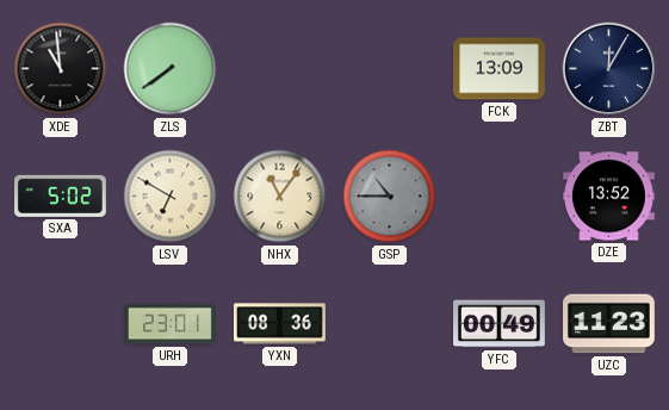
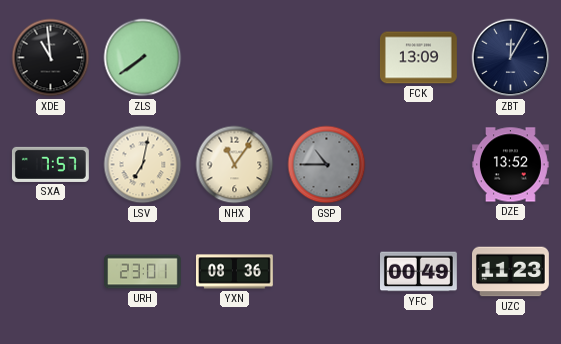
SXA: 5:02 -> 7:57 (51, 164)
LSV: 6:50 -> 7:02 (143, 165)
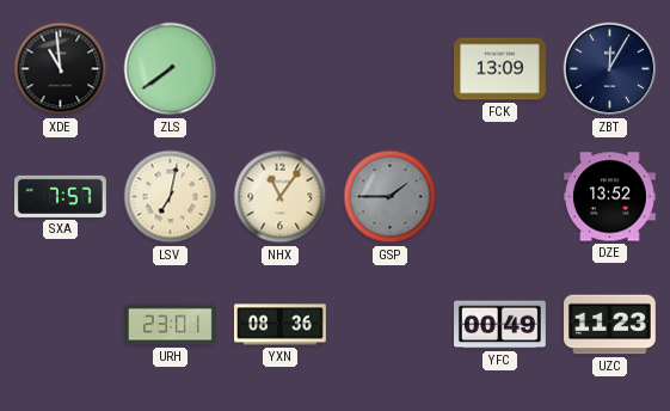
GSP: 10:45 -> 1:45 (391, 197)
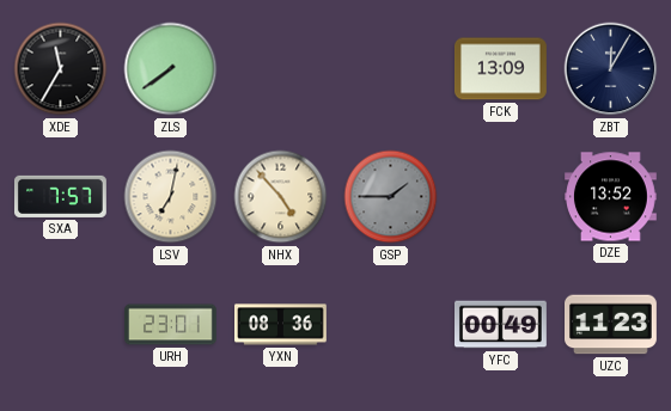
XDE: 10:59 -> 11:35 (61, 69)
NHX: 11:06 -> 4:53 (281, 197)
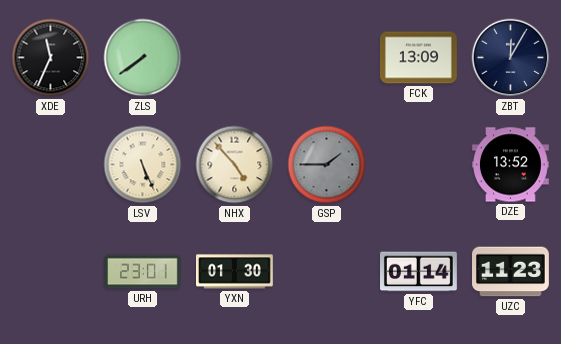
XDE: 11:35 -> 11:34 (51, 58)
SXA: 7:57 -> none (61, 196)
LSV: 7:02 -> 5:26 (143, 165)
YXN: 08:36 -> 01:30 (235, 272)
YFC: 00:49 -> 01:14 (419, 272)
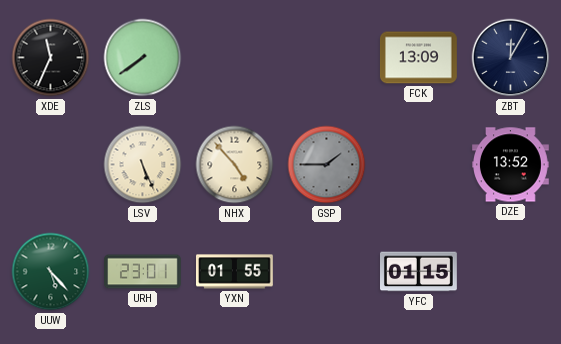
UUW: none -> 5:23 (51, 272)
YXN: 01:30 -> 01:55 (235, 272)
YFC: 01:14 -> 01:15 (419, 272)
UZC: 11:23 -> none (511, 272)
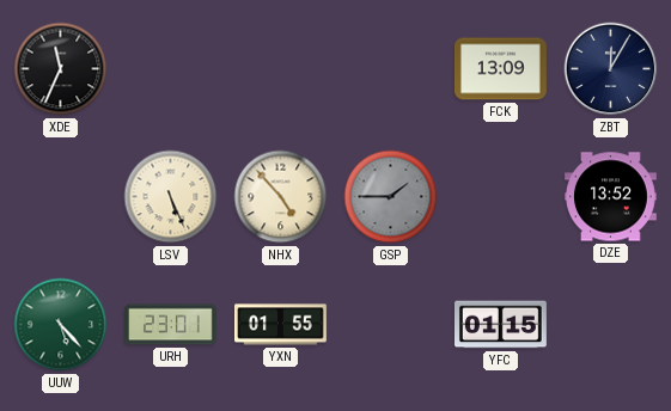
ZLS: 7:39 -> none (143, 58)
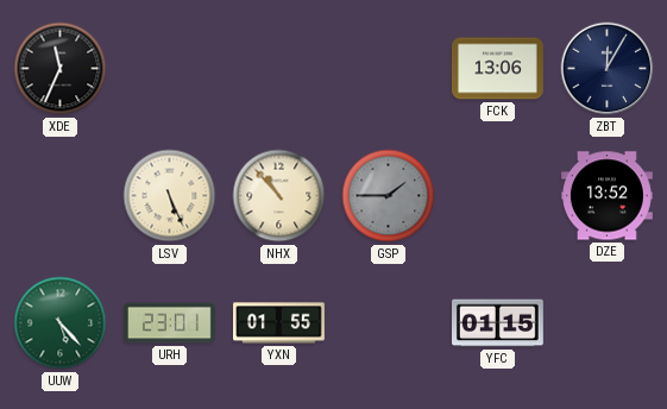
FCK: 13:09 -> 13:06 (497, 69)
NHX: 4:53 -> 10:53 (279, 196)
